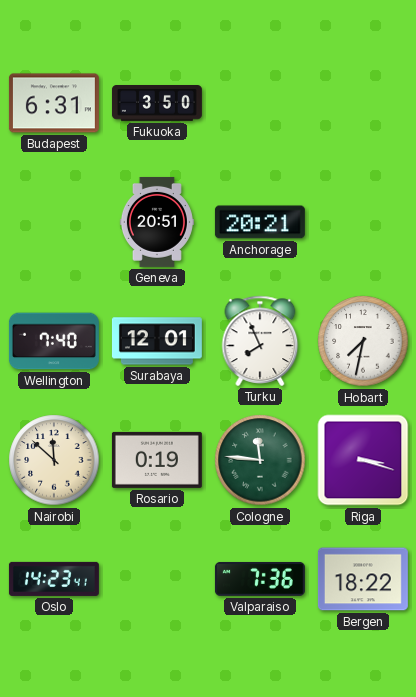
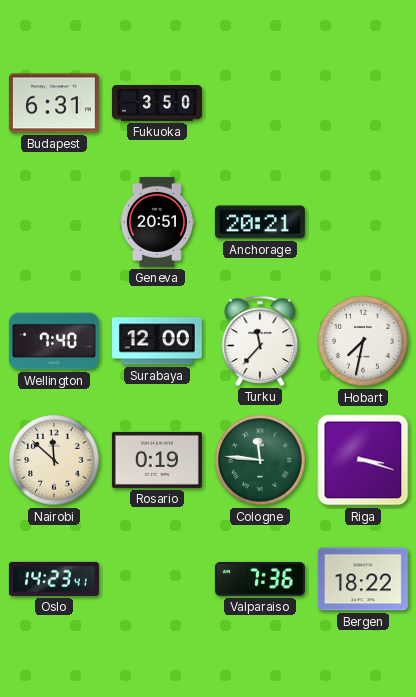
Surabaya: 12:01 -> 12:00 (157, 341)
Turku: 7:56 -> 11:37 (260, 341)
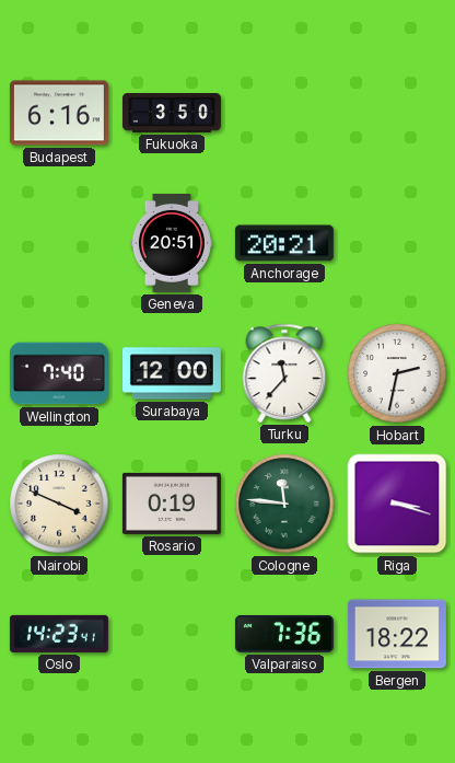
Budapest: 6:31 -> 6:16 (59, 113)
Hobart: 7:32 -> 2:32 (397, 373)
Nairobi: 11:52 -> 3:49 (59, 504)
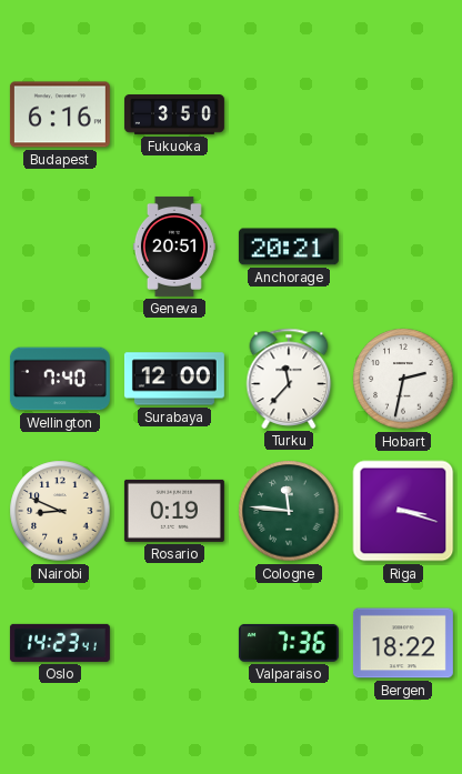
Nairobi: 3:49 -> 8:49 (60, 511)
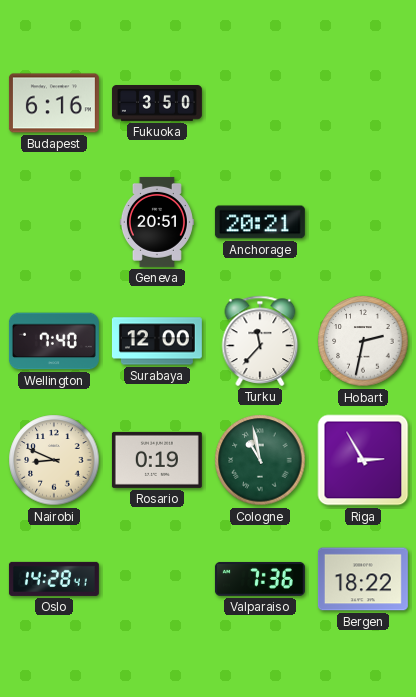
Cologne: 11:46 -> 10:58 (260, 460)
Riga: 3:18 -> 2:55 (363, 460)
Oslo: 14:23 -> 14:28 (54, 579)
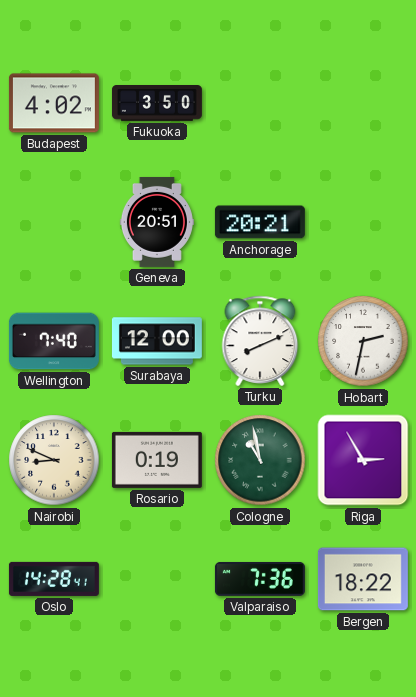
Budapest: 6:16 -> 4:02 (54, 103)
Turku: 11:37 -> 8:11 (260, 341)
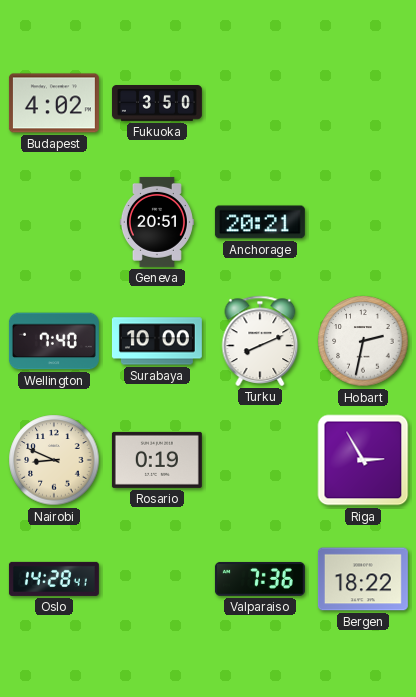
Surabaya: 12:00 -> 10:00 (157, 341)
Cologne: 10:58 -> none (260, 460)
